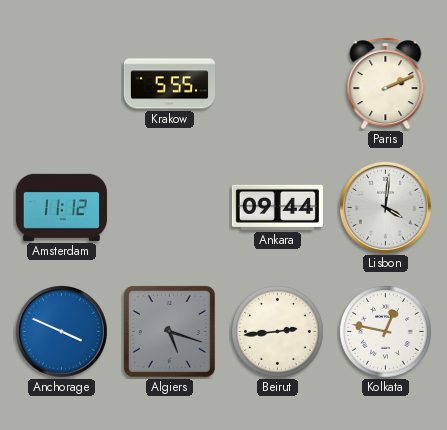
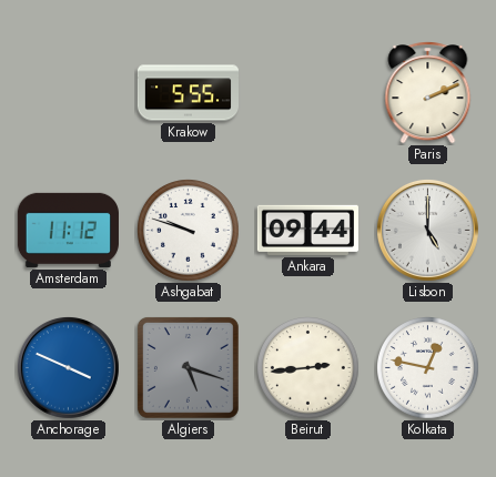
Ashgabat: none -> 9:48 (189, 231)
Lisbon: 4:01 -> 5:00 (427, 230)
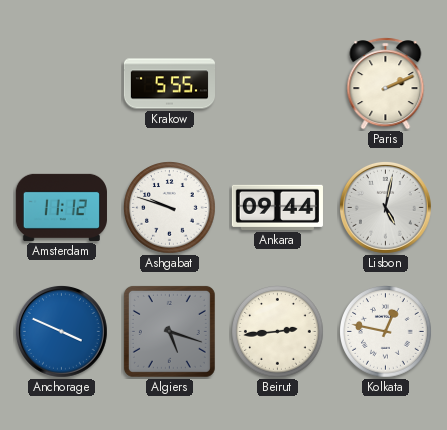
Lisbon: 5:00 -> 5:02 (385, 207)
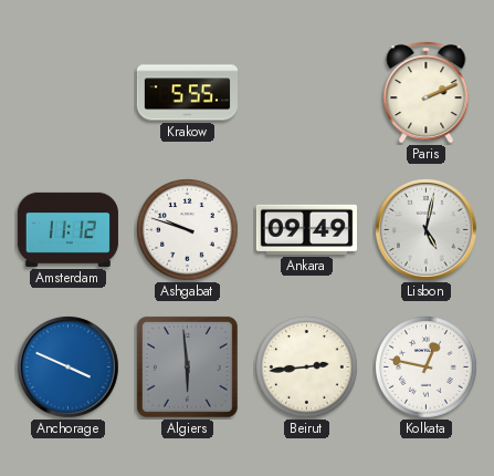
Ankara: 09:44 -> 09:49 (306, 229)
Algiers: 5:18 -> 5:59 (187, 366)
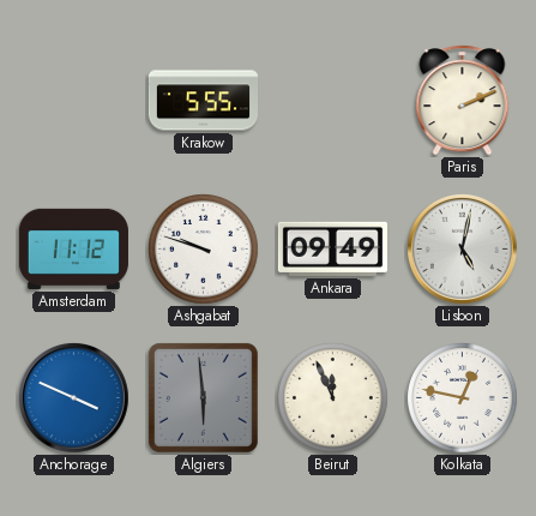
Beirut: 2:44 -> 11:56 (333, 398)
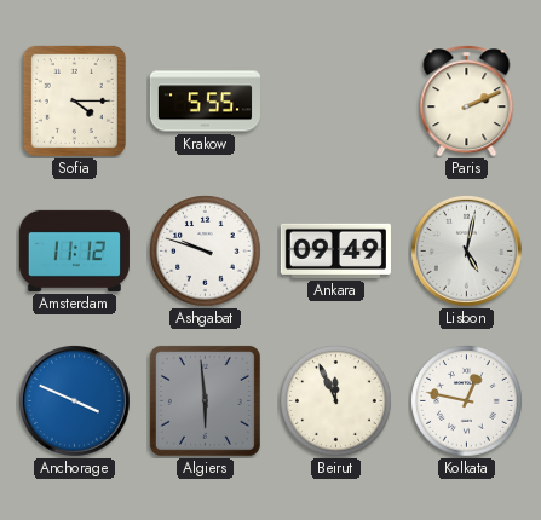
Sofia: none -> 4:15 (74, 100)
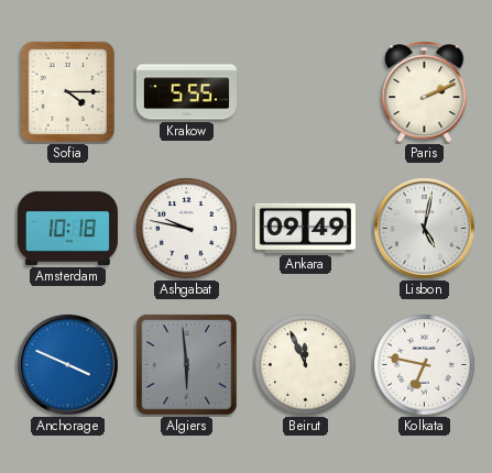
Amsterdam: 11:12 -> 10:18 (67, 228)
Ashgabat: 9:48 -> 9:47 (187, 229)
Kolkata: 12:47 -> 6:47 (425, 365)
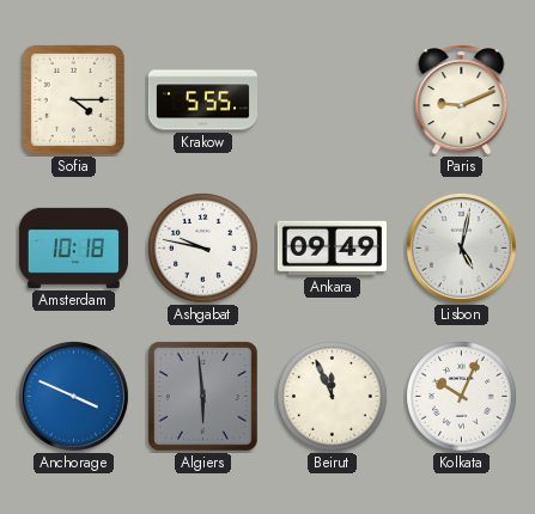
Paris: 2:11 -> 9:11 (462, 100)
Kolkata: 6:47 -> 10:04 (462, 397)
